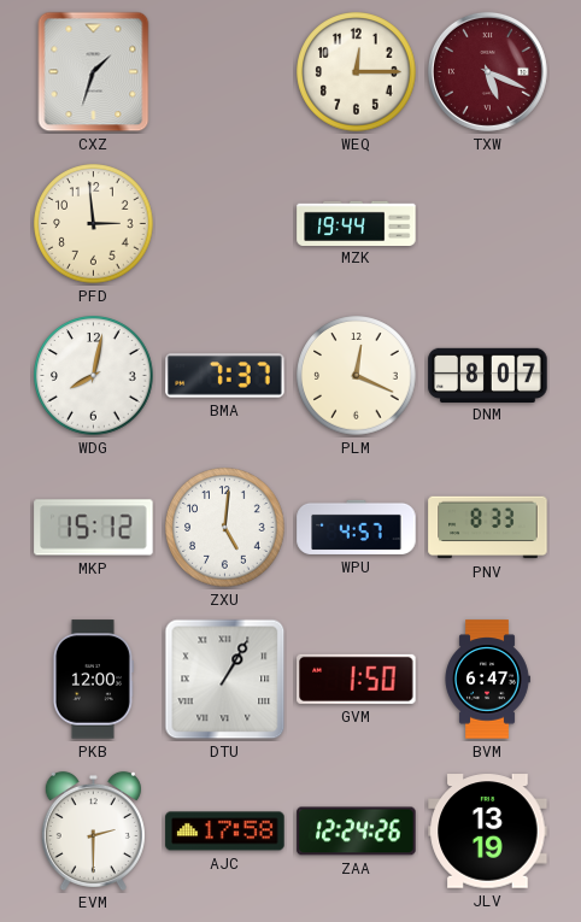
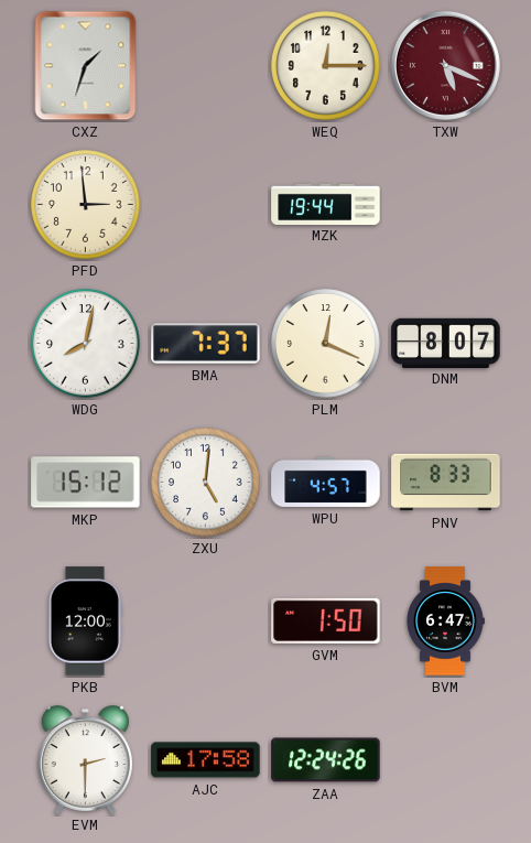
DTU: 1:05 -> none (225, 680)
JLV: 13:19 -> none (488, 832)
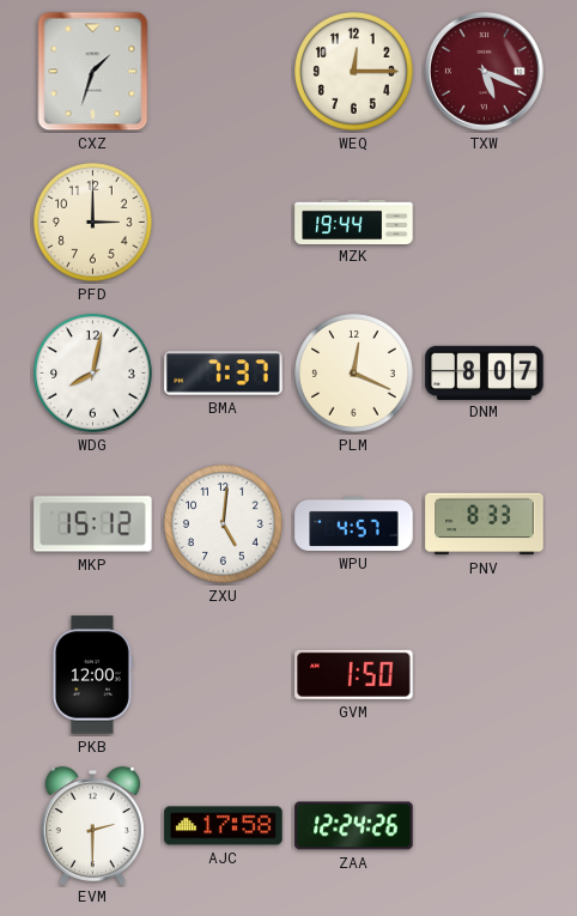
PFD: 2:59 -> 3:00 (93, 223)
BVM: 6:47 -> none (445, 622)
